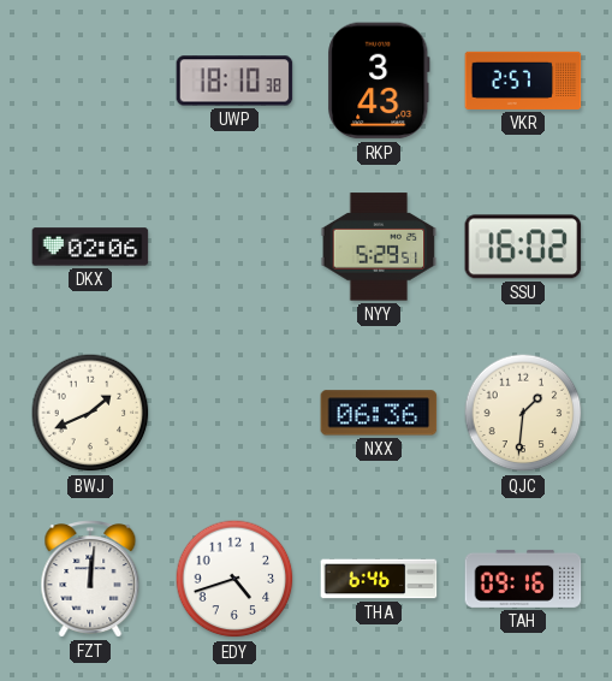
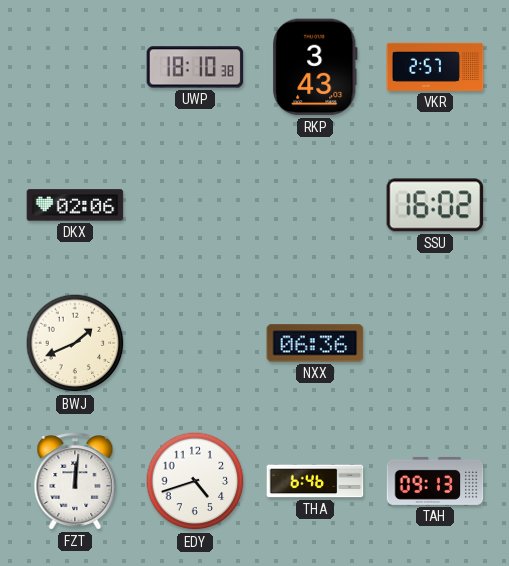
NYY: 5:29 -> none (379, 247)
QJC: 1:31 -> none (523, 413)
TAH: 09:16 -> 09:13 (435, 481)
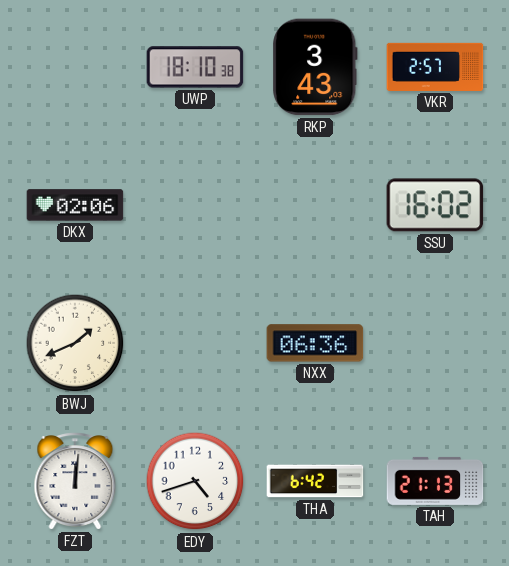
THA: 6:46 -> 6:42 (315, 481)
TAH: 09:13 -> 21:13 (435, 481)
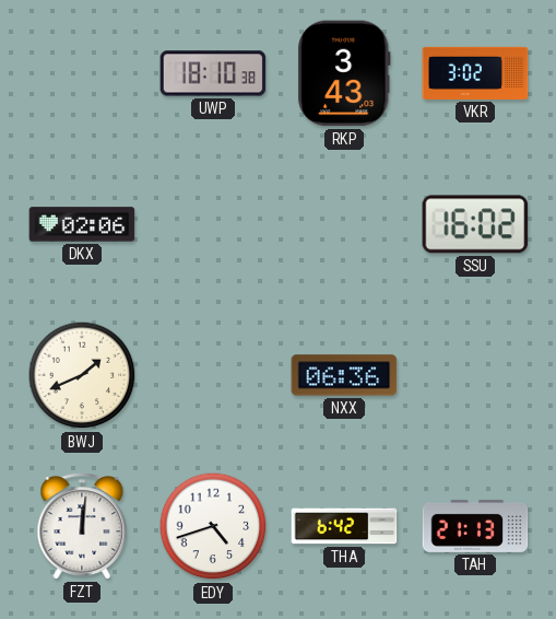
VKR: 2:57 -> 3:02 (475, 73)
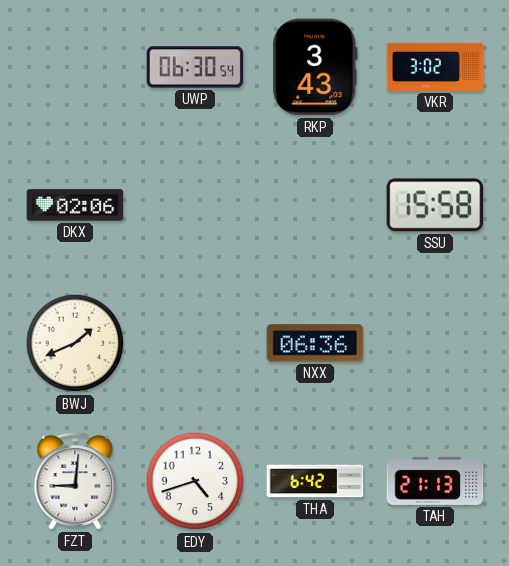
UWP: 18:10 -> 06:30 (195, 67)
SSU: 16:02 -> 15:58 (435, 205)
FZT: 12:01 -> 9:01 (75, 481)
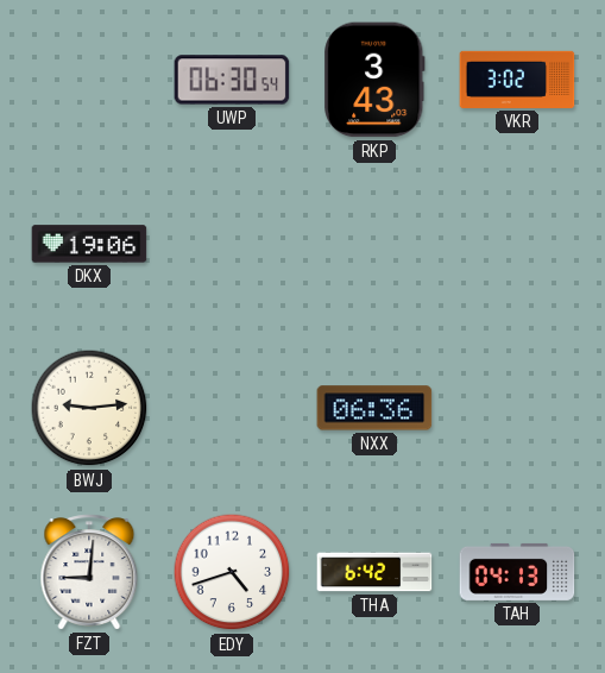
DKX: 02:06 -> 19:06 (89, 244)
SSU: 15:58 -> none (435, 205)
BWJ: 1:41 -> 9:14 (89, 408)
TAH: 21:13 -> 04:13 (517, 572)
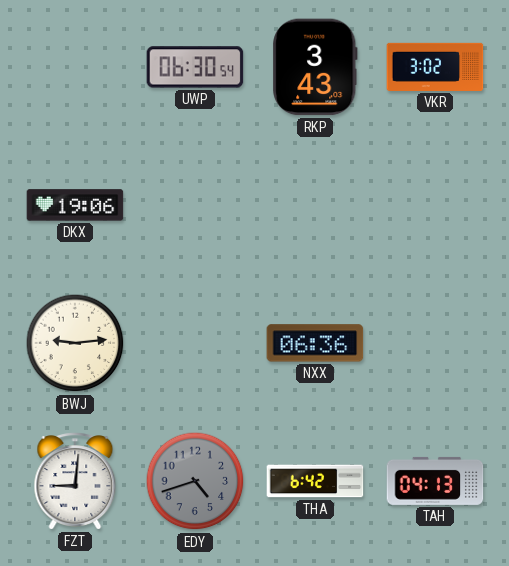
EDY dial: white -> grey (195, 481)
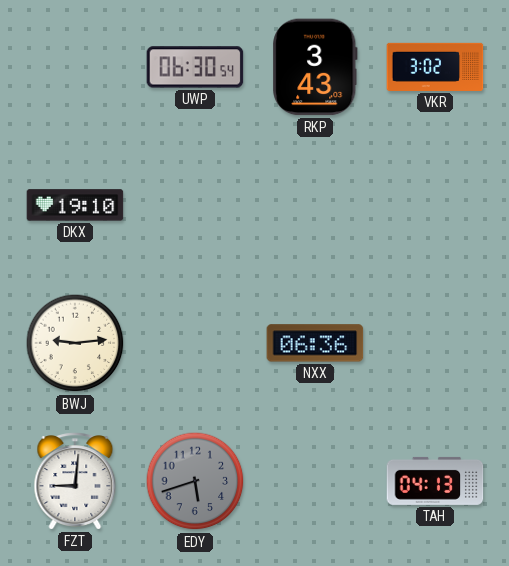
DKX: 19:06 -> 19:10 (75, 205)
EDY: 4:42 -> 5:42 (195, 481)
THA: 6:42 -> none (315, 481)
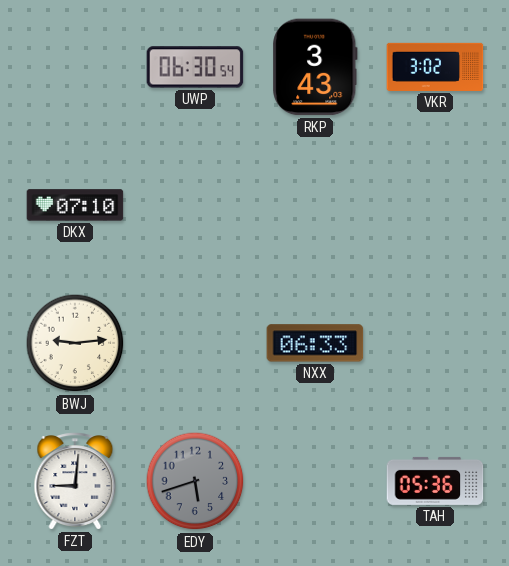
DKX: 19:10 -> 07:10 (75, 205)
NXX: 06:36 -> 06:33 (315, 343)
TAH: 04:13 -> 05:36 (435, 481)
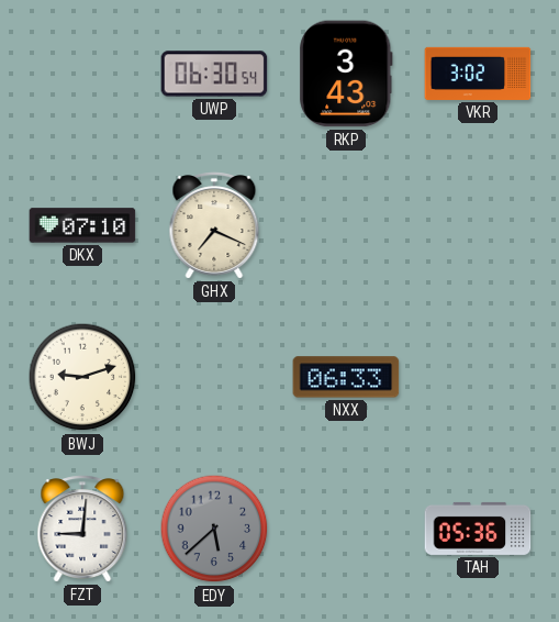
GHX: none -> 7:19 (214, 225)
BWJ: 9:14 -> 9:12 (82, 377)
EDY: 5:42 -> 5:38 (214, 529)
